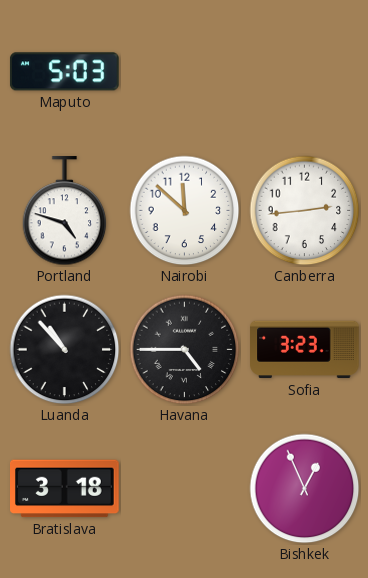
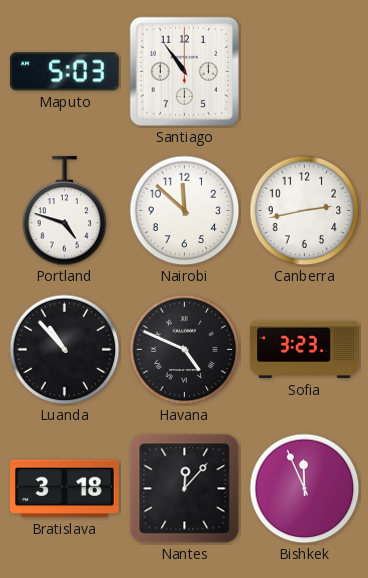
Santiago: none -> 10:54 (184, 71)
Canberra: 2:44 -> 2:43 (305, 211)
Havana: 4:45 -> 4:49 (185, 350)
Nantes: none -> 12:07 (185, 489)
Bishkek: 12:56 -> 11:56 (305, 489)
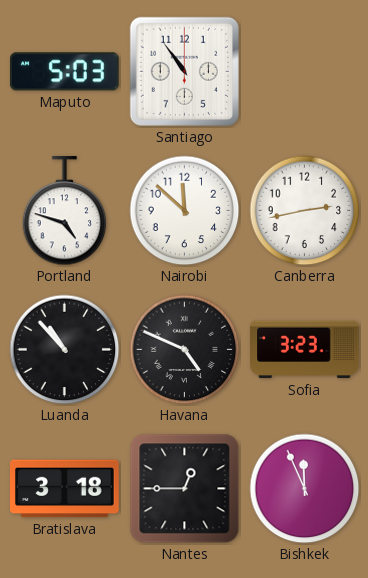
Nantes: 12:07 -> 12:45 (185, 489)
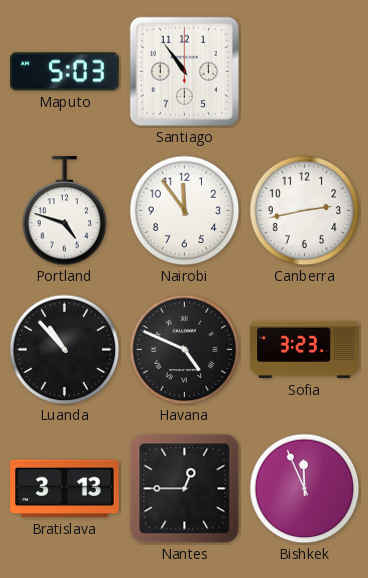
Nairobi: 11:52 -> 11:54 (185, 211)
Bratislava: 3:18 -> 3:13 (65, 489)
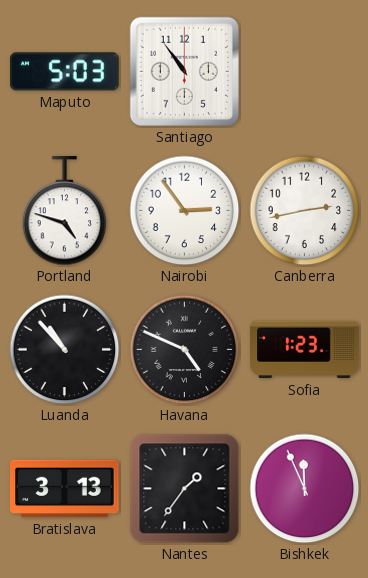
Nairobi: 11:54 -> 2:54 (185, 211)
Sofia: 3:23 -> 1:23 (305, 350)
Nantes: 12:45 -> 1:36 (185, 489)
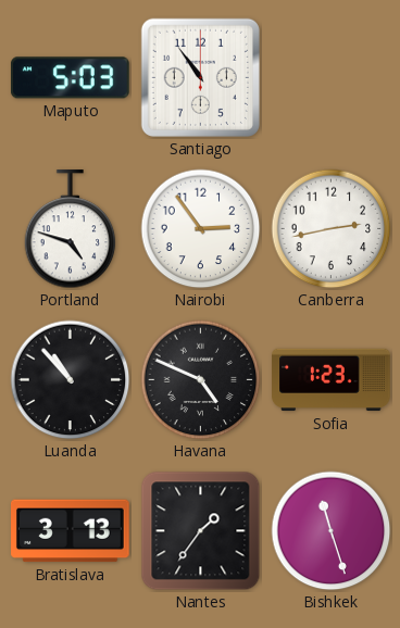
Bishkek: 11:56 -> 11:27 (332, 531)
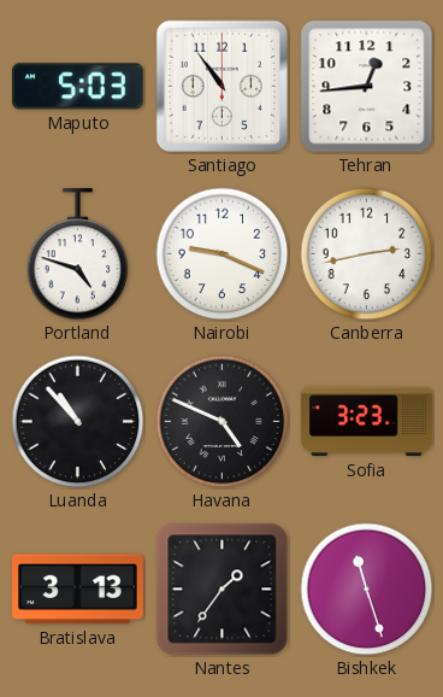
Tehran: none -> 12:44 (367, 87)
Nairobi: 2:54 -> 9:19 (223, 254)
Sofia: 1:23 -> 3:23 (367, 422)
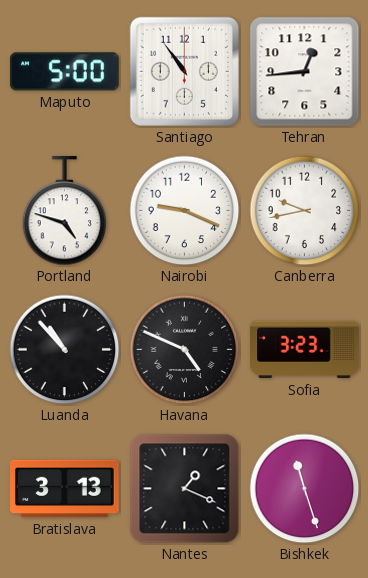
Maputo: 5:03 -> 5:00 (64, 72)
Canberra: 2:43 -> 9:43 (305, 211)
Nantes: 1:36 -> 1:19 (185, 489)
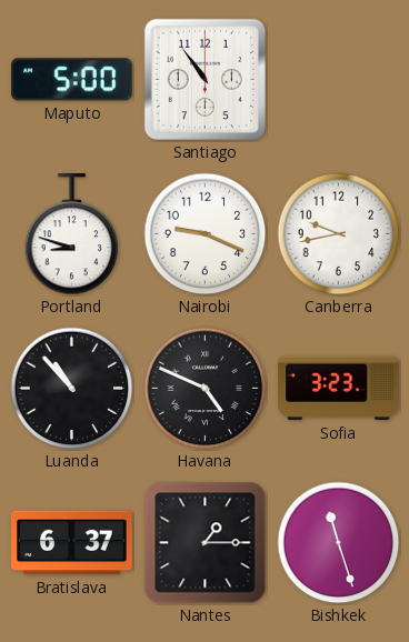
Tehran: 12:44 -> none (305, 72)
Portland: 4:48 -> 8:48 (72, 234)
Bratislava: 3:13 -> 6:37 (72, 543)
Nantes: 1:19 -> 1:15 (206, 543)
